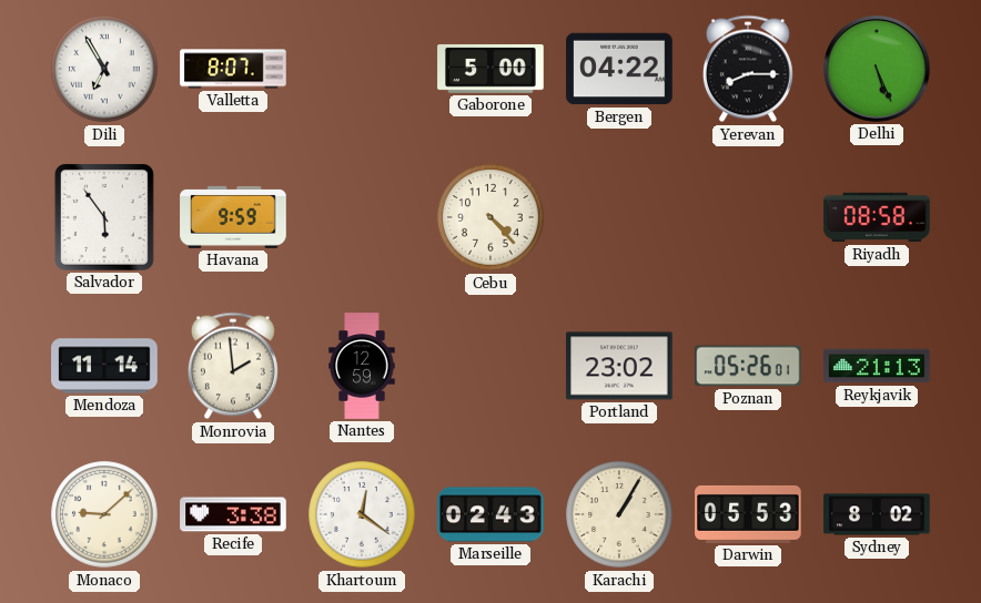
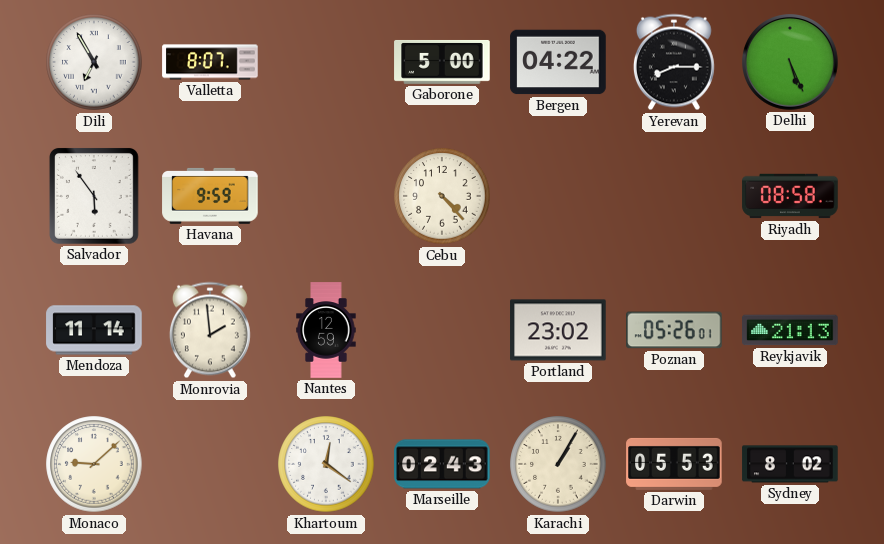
Recife: 3:38 -> none (233, 514)
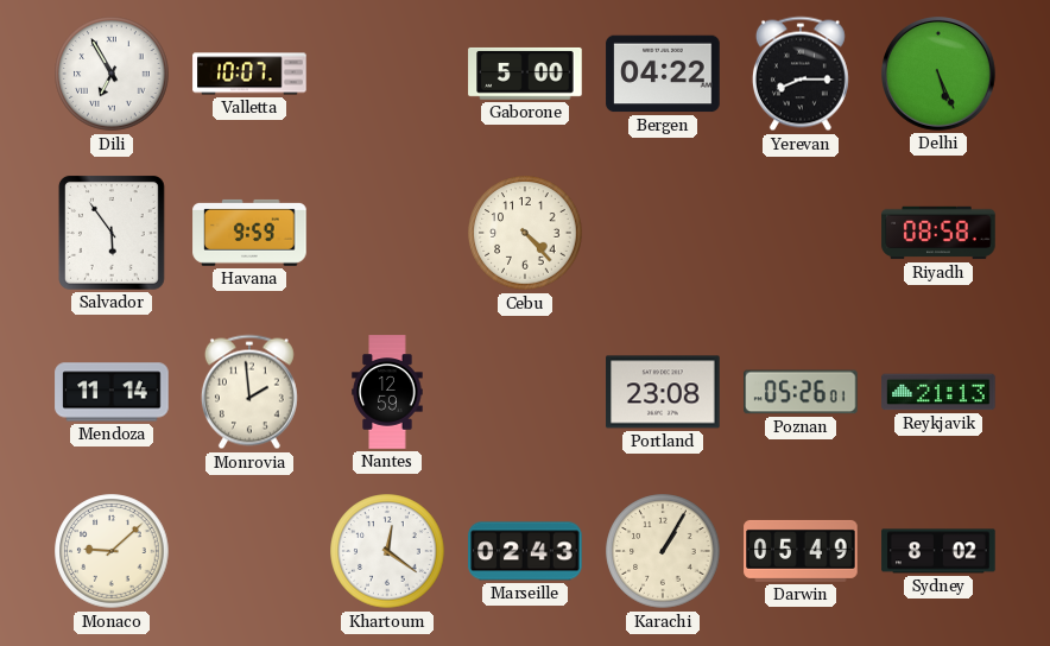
Valletta: 8:07 -> 10:07 (249, 74)
Portland: 23:02 -> 23:08 (663, 392)
Darwin: 05:53 -> 05:49 (801, 551)
